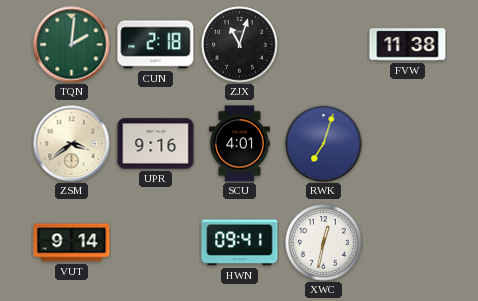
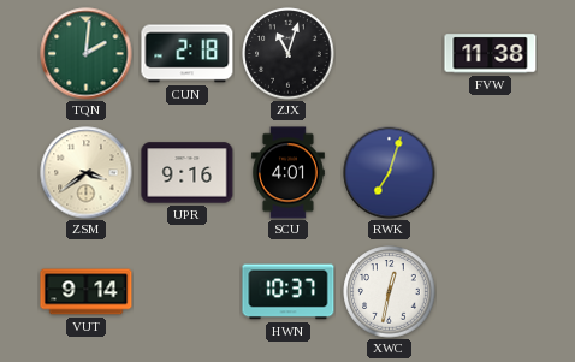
HWN: 09:41 -> 10:37 (289, 292)
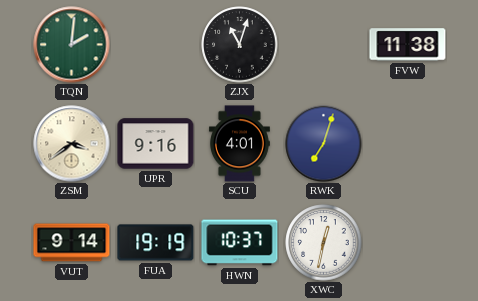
CUN: 2:18 -> none (188, 54)
FUA: none -> 19:19 (156, 243)
